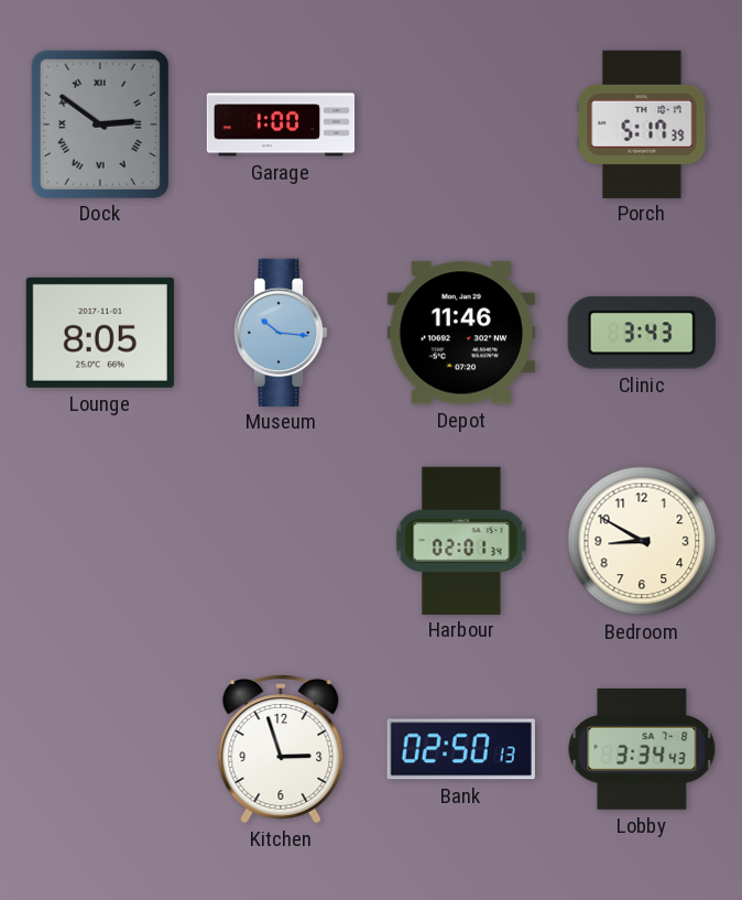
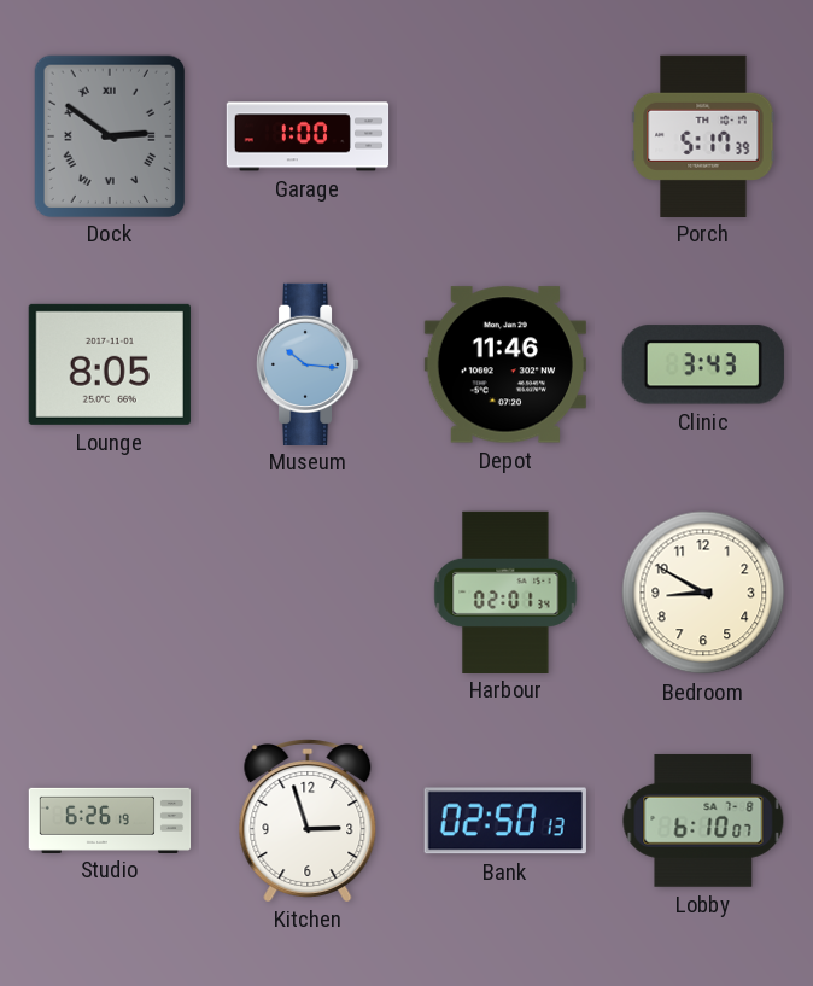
Studio: none -> 6:26 (110, 819)
Lobby: 3:34 -> 6:10 (703, 821)
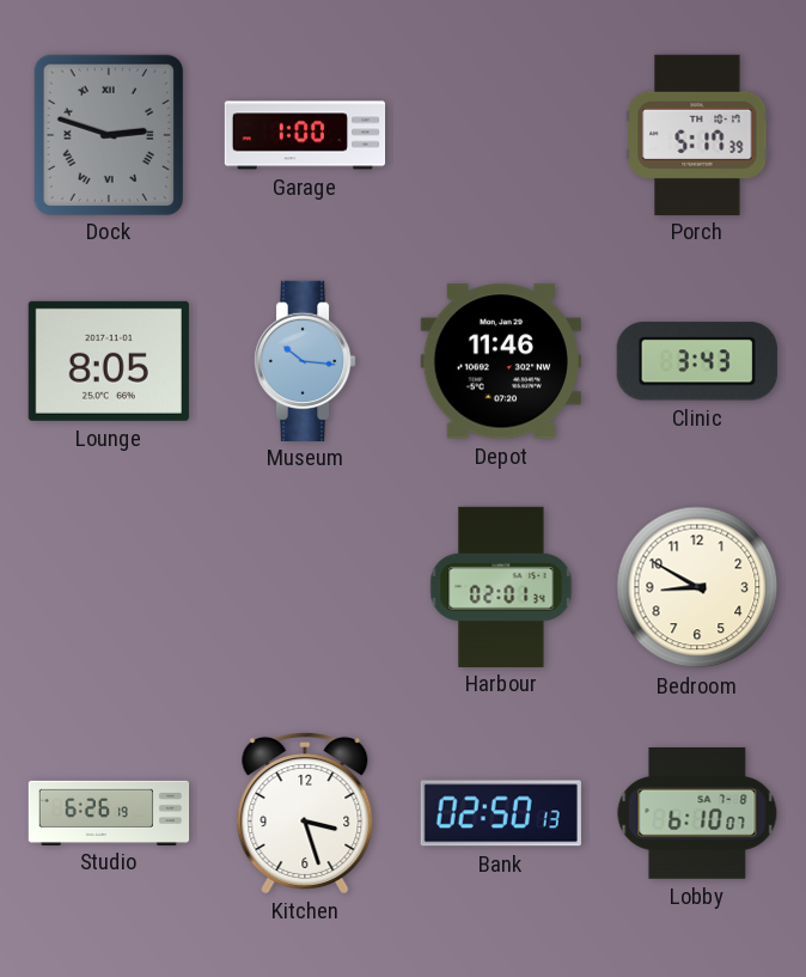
Dock: 2:51 -> 2:48 (108, 134)
Kitchen: 2:57 -> 3:27 (305, 813)
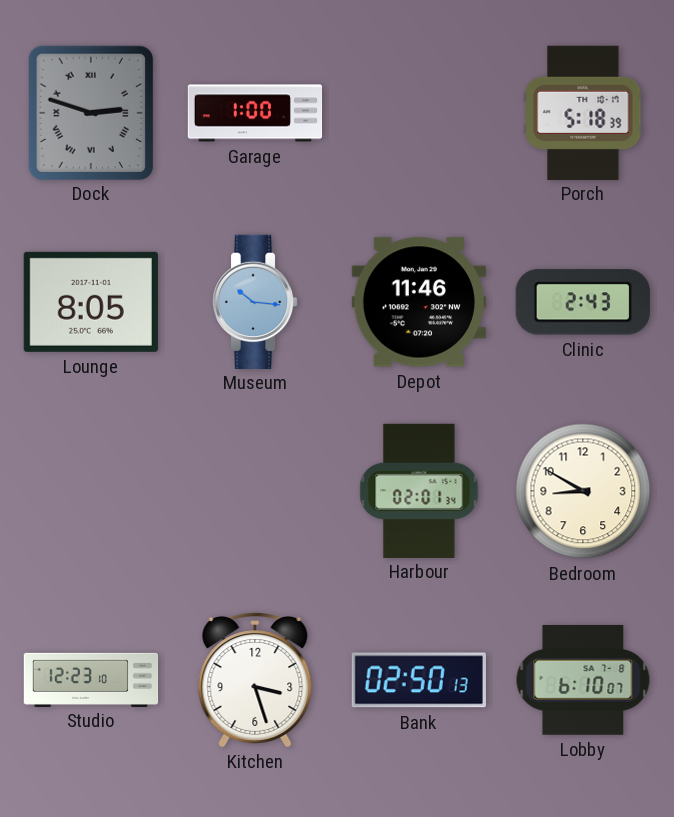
Porch: 5:17 -> 5:18 (583, 112)
Clinic: 3:43 -> 2:43 (583, 302)
Studio: 6:26 -> 12:23 (91, 679)
